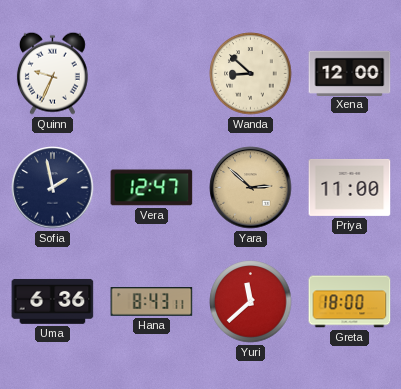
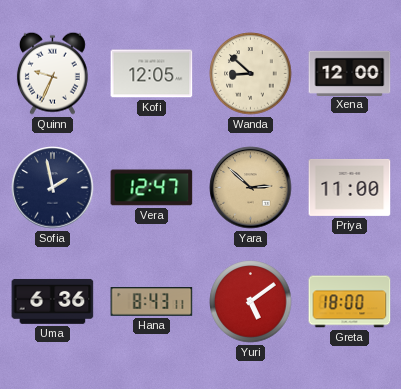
Kofi: none -> 12:05 (152, 74)
Yuri: 11:38 -> 5:09 (251, 302)
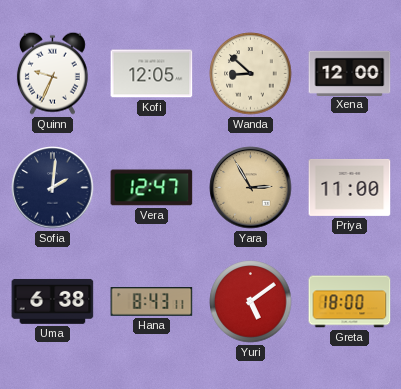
Sofia: 1:58 -> 2:01 (53, 188)
Yara: 2:52 -> 2:55 (251, 188)
Uma: 6:36 -> 6:38 (53, 301)
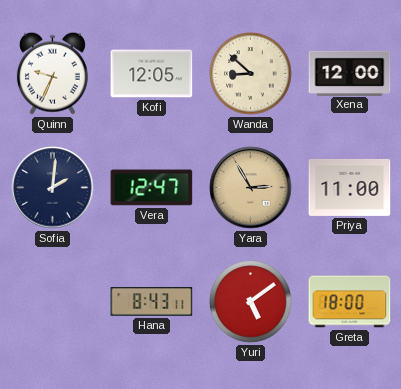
Uma: 6:38 -> none (53, 301)
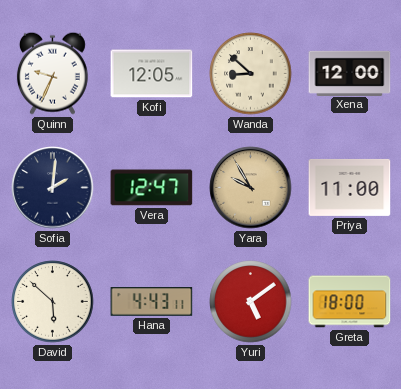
Yara: 2:55 -> 9:55 (251, 188)
David: none -> 5:52 (53, 302)
Hana: 8:43 -> 4:43 (152, 302)
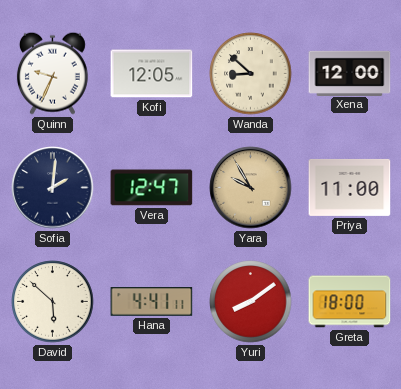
Hana: 4:43 -> 4:41 (152, 302)
Yuri: 5:09 -> 8:09 (251, 302)
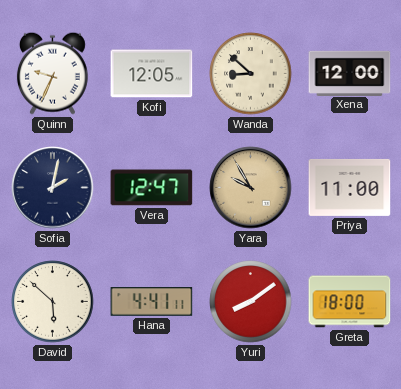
Sofia: 2:01 -> 2:02 (53, 188)
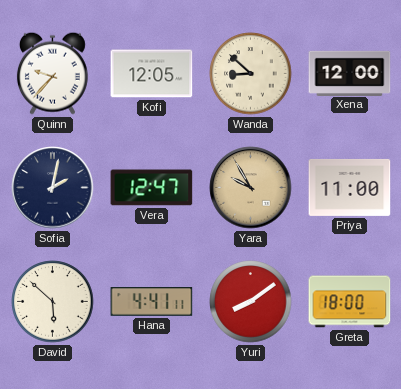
Quinn: 9:34 -> 9:37 (52, 73)
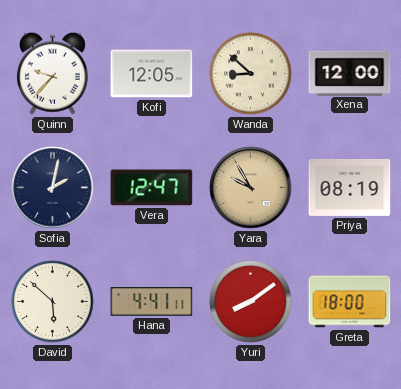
Priya: 11:00 -> 08:19 (350, 187)
